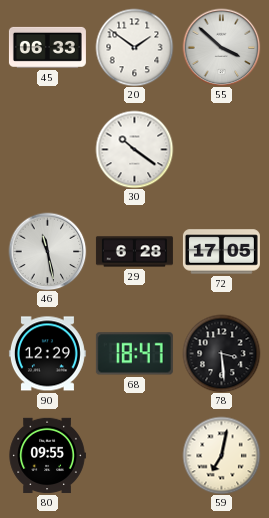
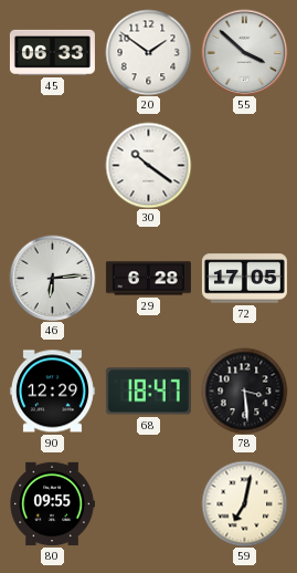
46: 11:28 -> 6:14 (52, 278)
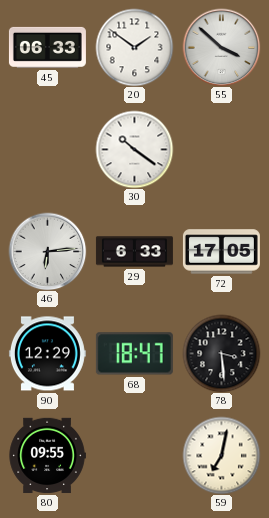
29: 6:28 -> 6:33 (134, 252)
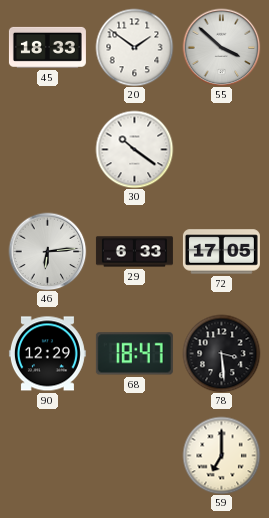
45: 06:33 -> 18:33 (47, 47)
80: 09:55 -> none (47, 456)
59: 7:02 -> 7:00 (221, 455)
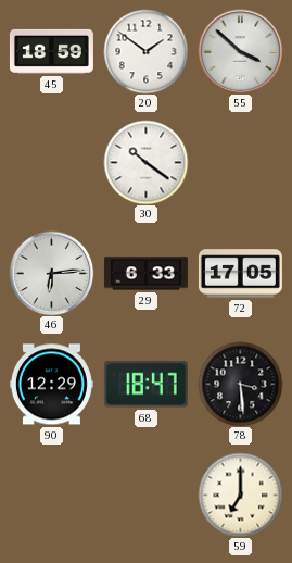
45: 18:33 -> 18:59 (51, 51)
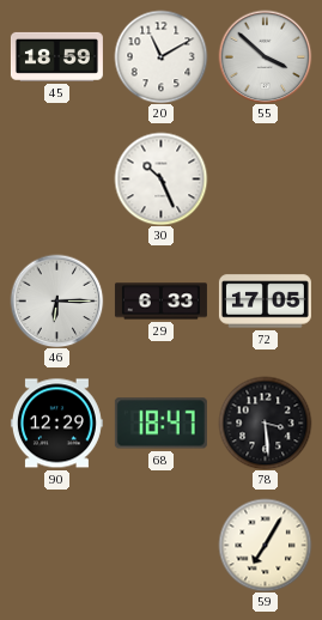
20: 1:51 -> 11:10 (160, 56)
30: 10:21 -> 10:26 (160, 178)
46: 6:14 -> 6:15 (56, 300)
59: 7:00 -> 7:05 (265, 545)
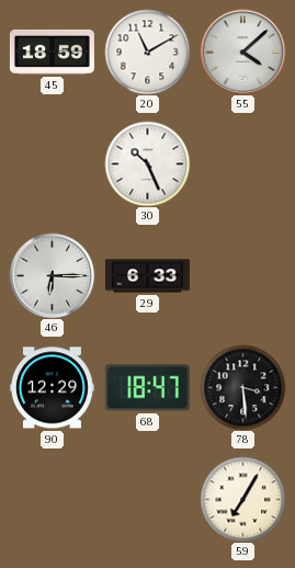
55: 3:52 -> 4:08 (242, 52)
72: 17:05 -> none (265, 302)
